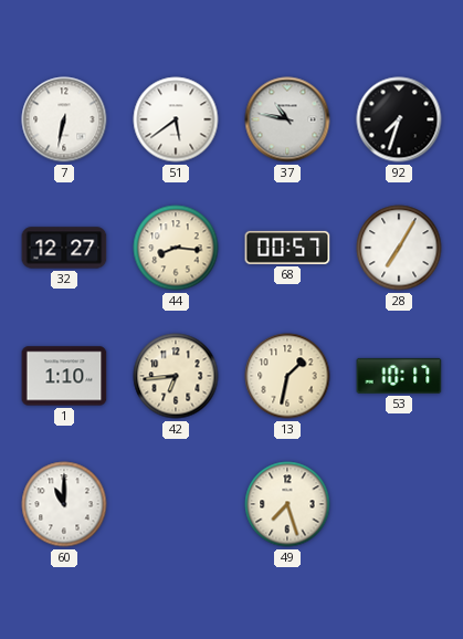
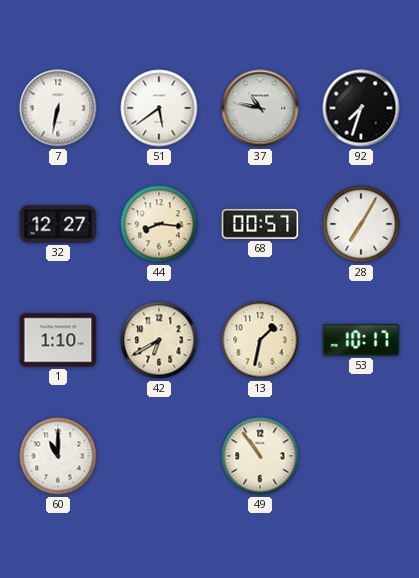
42: 6:44 -> 6:40 (159, 340)
49: 7:27 -> 10:54 (260, 456)
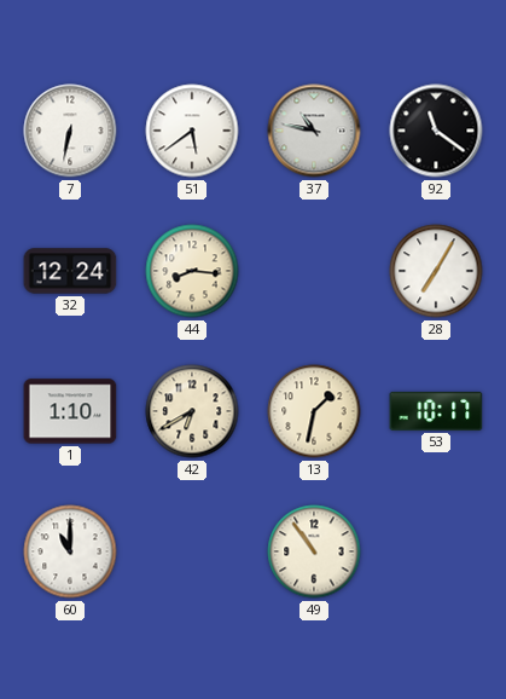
92: 7:33 -> 11:21 (436, 131)
32: 12:27 -> 12:24 (70, 271)
68: 00:57 -> none (260, 224)
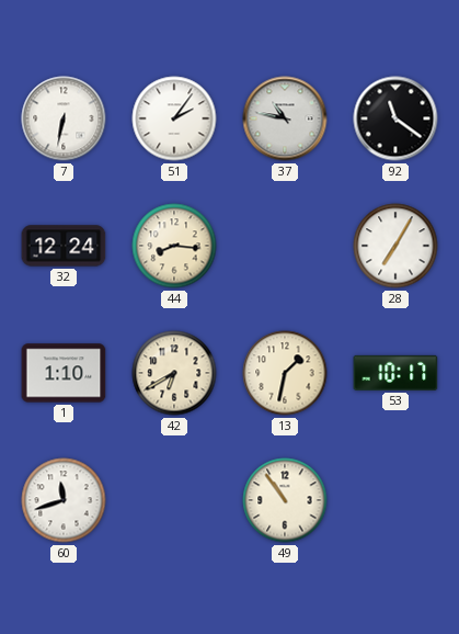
51: 5:39 -> 2:06 (174, 118)
60: 11:00 -> 11:42 (64, 500)
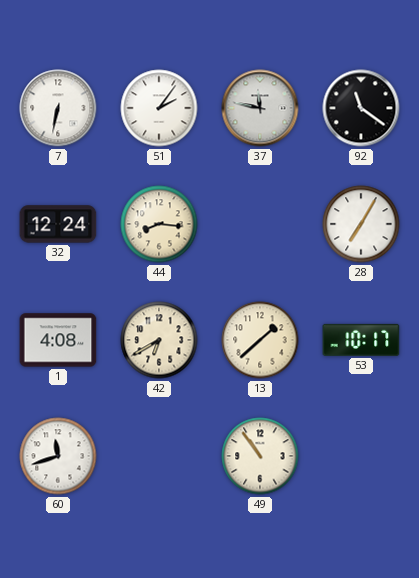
37: 10:47 -> 11:47 (260, 108)
1: 1:10 -> 4:08 (58, 340)
13: 1:32 -> 1:38 (260, 340)
